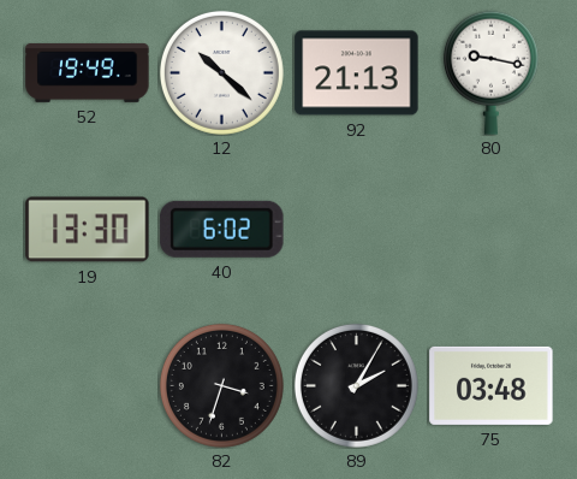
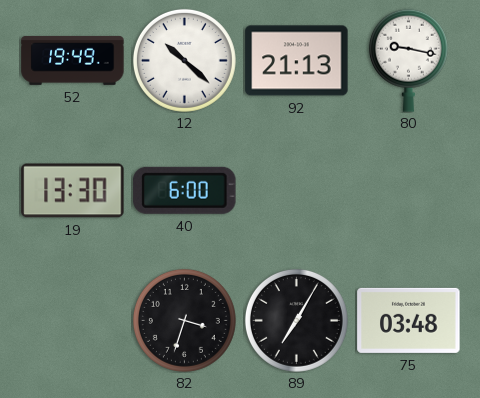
40: 6:02 -> 6:00 (185, 190)
89: 2:05 -> 7:05 (296, 320)
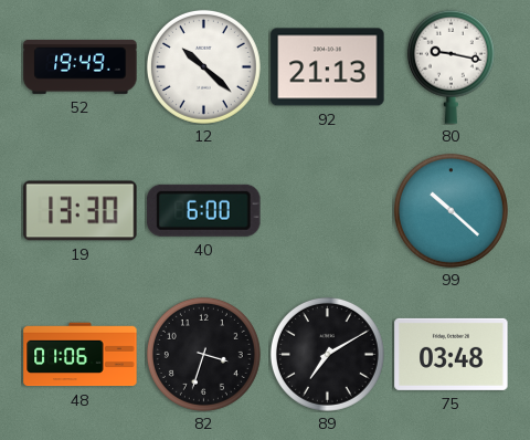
99: none -> 10:22 (451, 210)
48: none -> 01:06 (81, 355)
89: 7:05 -> 7:10 (327, 354)
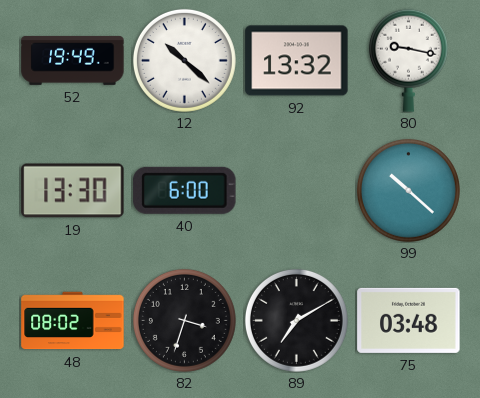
92: 21:13 -> 13:32 (297, 61)
48: 01:06 -> 08:02 (73, 321)
